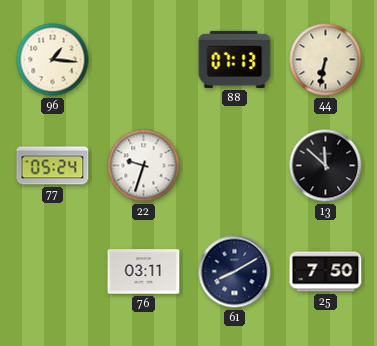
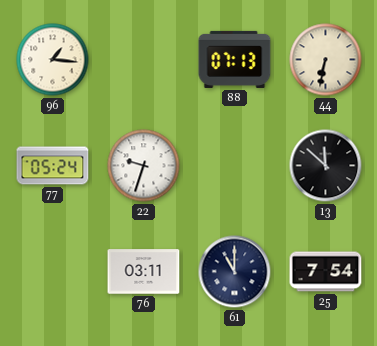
61: 8:10 -> 11:00 (235, 272)
25: 7:50 -> 7:54 (326, 272)
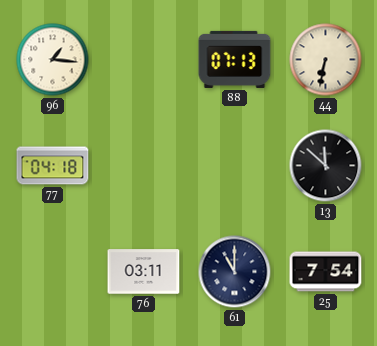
77: 05:24 -> 04:18 (53, 166)
22: 9:33 -> none (144, 166)
